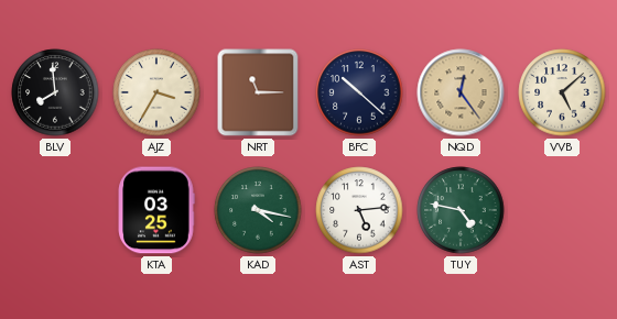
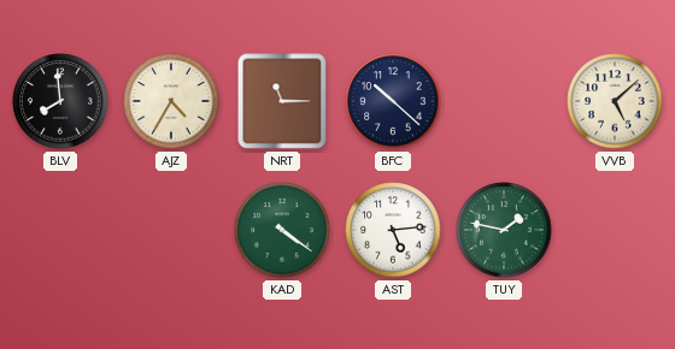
AJZ: 3:35 -> 4:35 (171, 101)
NQD: 12:24 -> none (461, 92)
KTA: 03:25 -> none (156, 210)
KAD: 4:17 -> 4:21 (282, 230)
TUY: 4:47 -> 1:47 (504, 230)
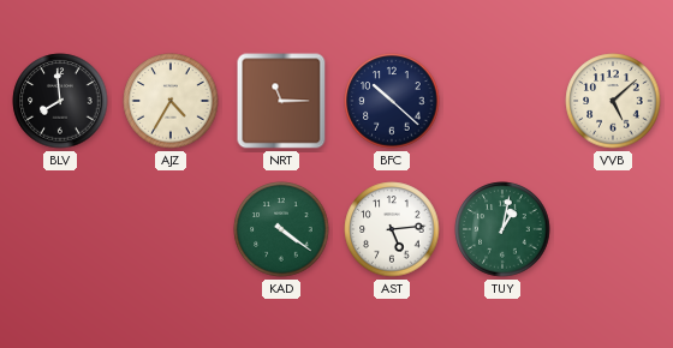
TUY: 1:47 -> 1:02 (502, 229)
